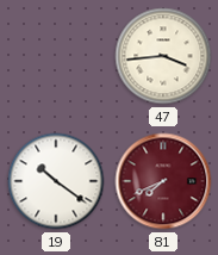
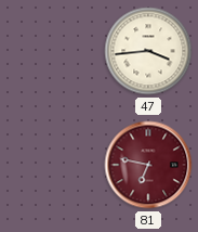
19: 10:21 -> none (56, 181)
81: 7:41 -> 6:47 (148, 165)
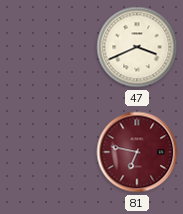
47: 3:44 -> 3:41 (137, 47)
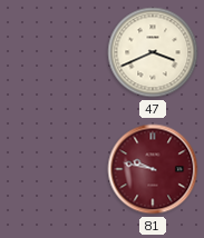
81: 6:47 -> 9:47 (153, 169)
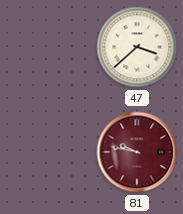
47: 3:41 -> 3:38 (137, 47)
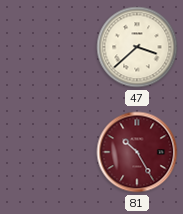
81: 9:47 -> 10:25 (137, 152)
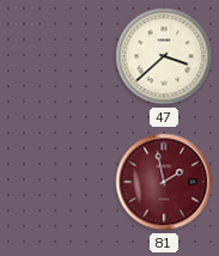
81: 10:25 -> 1:58 (164, 182)
